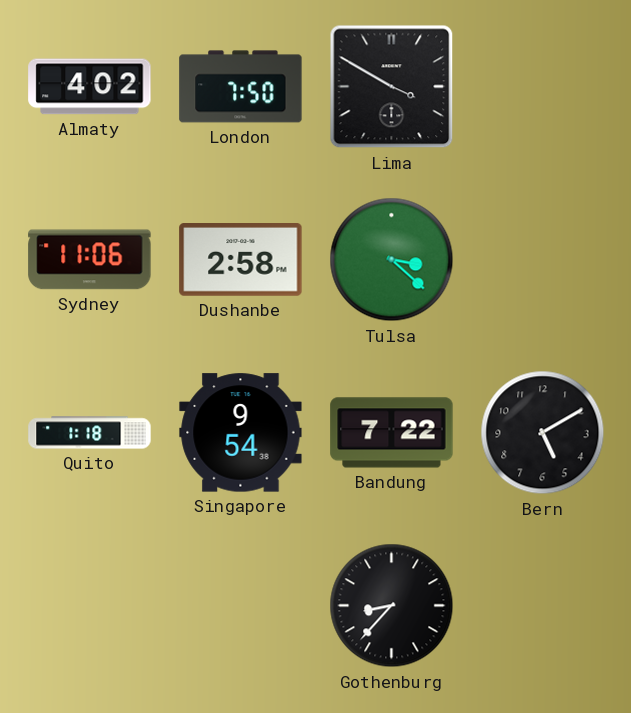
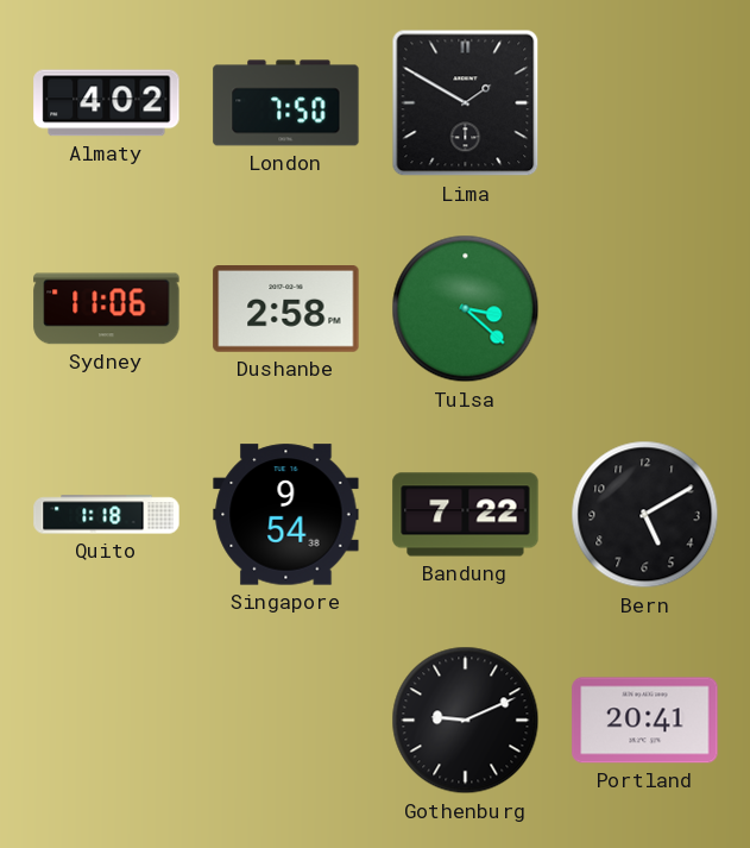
Lima: 3:50 -> 1:50 (466, 103)
Gothenburg: 8:37 -> 9:11 (466, 721)
Portland: none -> 20:41 (645, 721)
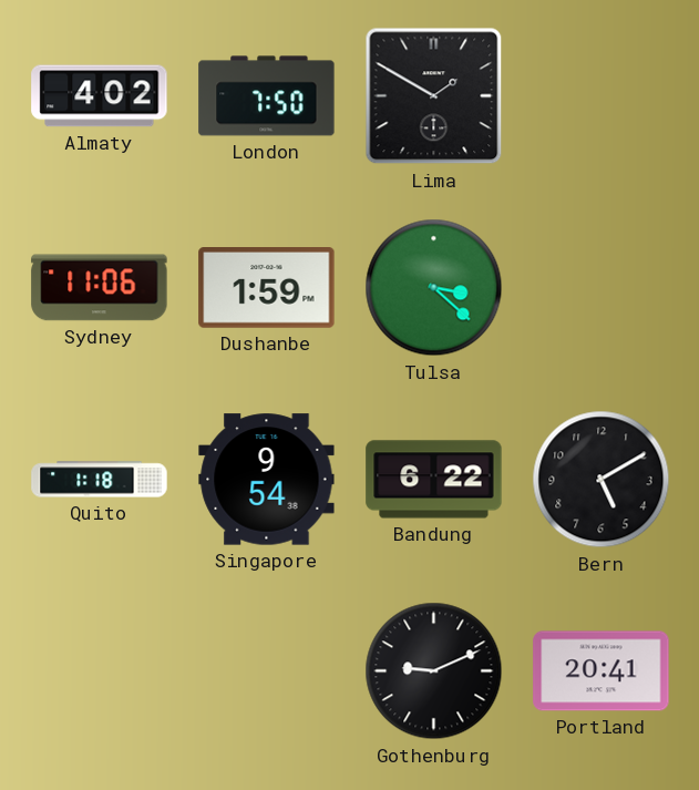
Dushanbe: 2:58 -> 1:59 (267, 288)
Bandung: 7:22 -> 6:22 (434, 480)
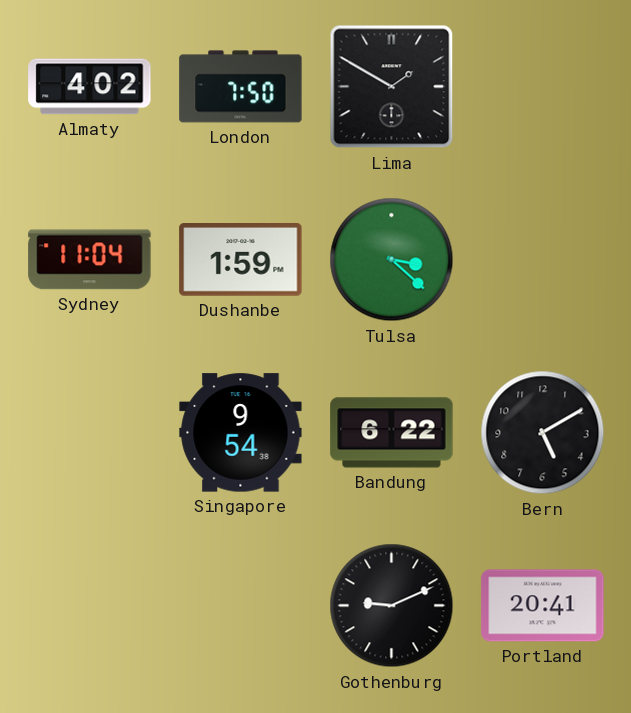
Sydney: 11:06 -> 11:04 (90, 260)
Quito: 1:18 -> none (100, 480)
